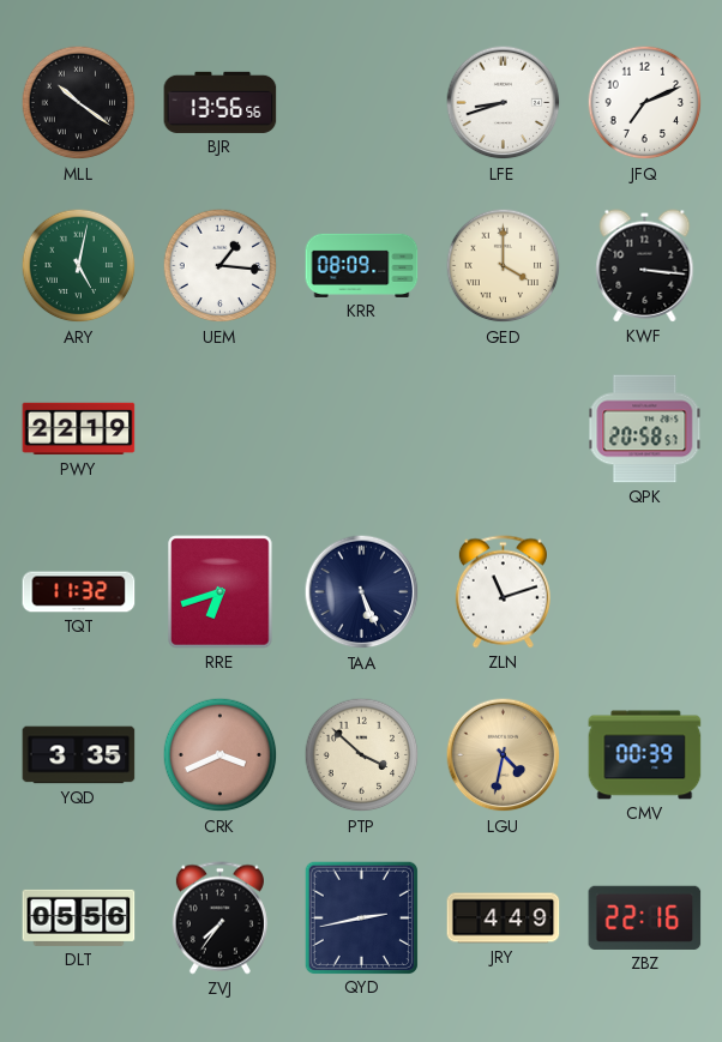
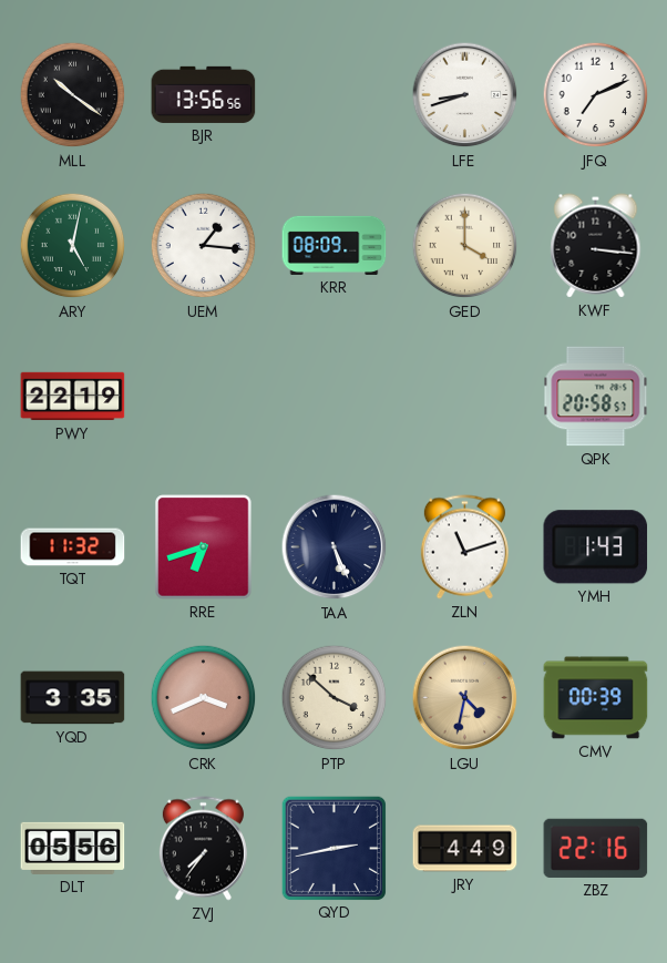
YMH: none -> 1:43 (596, 547)
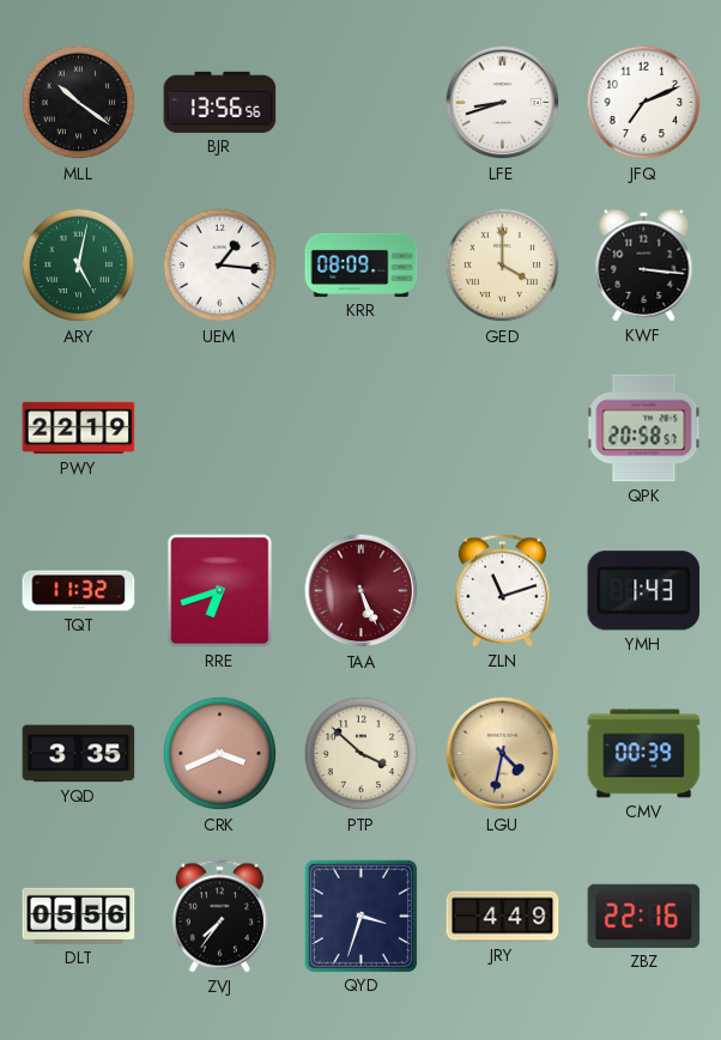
TAA dial: navy -> burgundy (362, 591)
QYD: 2:43 -> 3:33 (360, 916)
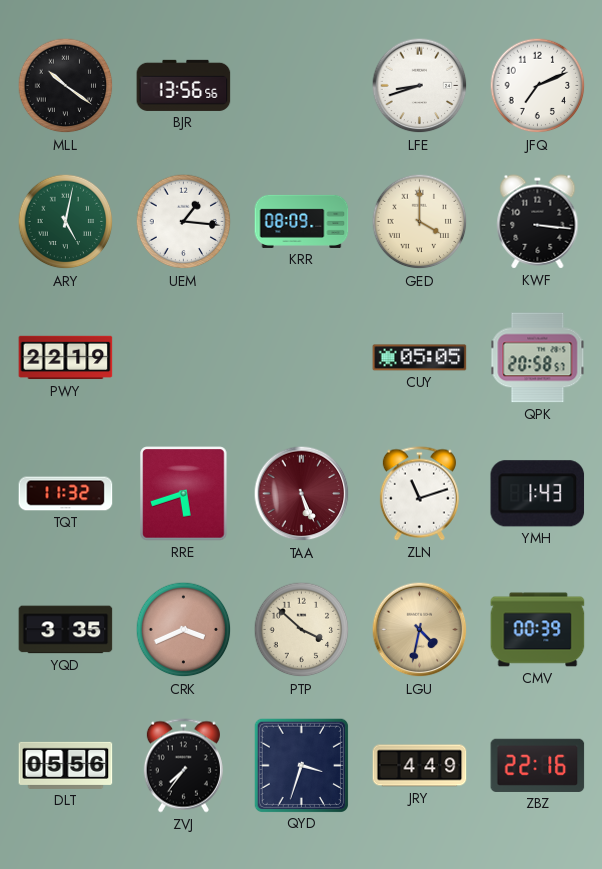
CUY: none -> 05:05 (420, 358)
RRE: 6:42 -> 5:42 (184, 494)
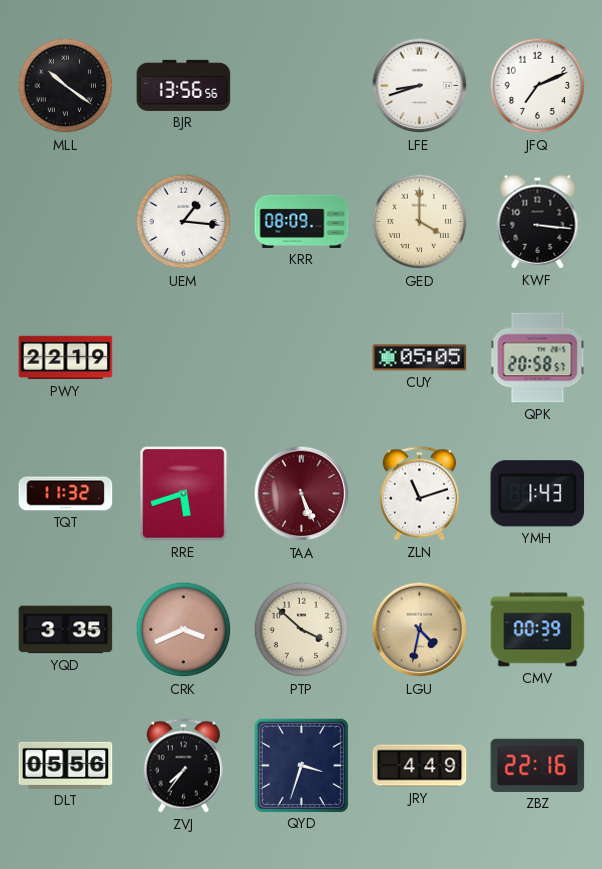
ARY: 5:02 -> none (66, 222)
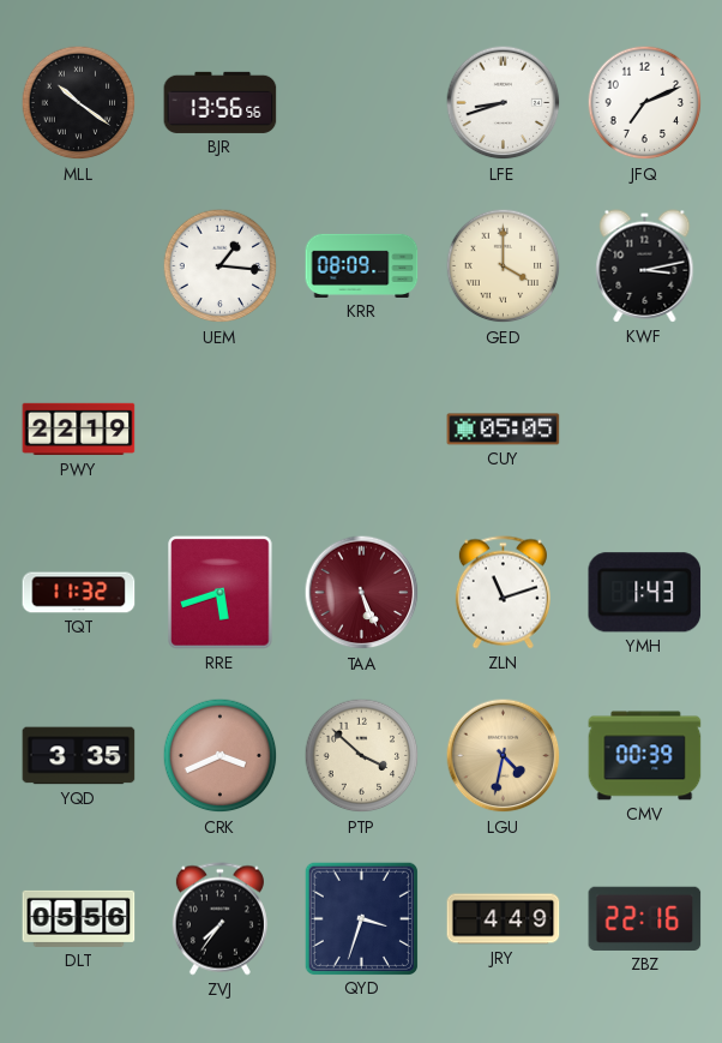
KWF: 3:16 -> 3:13 (645, 266)
QPK: 20:58 -> none (538, 358)
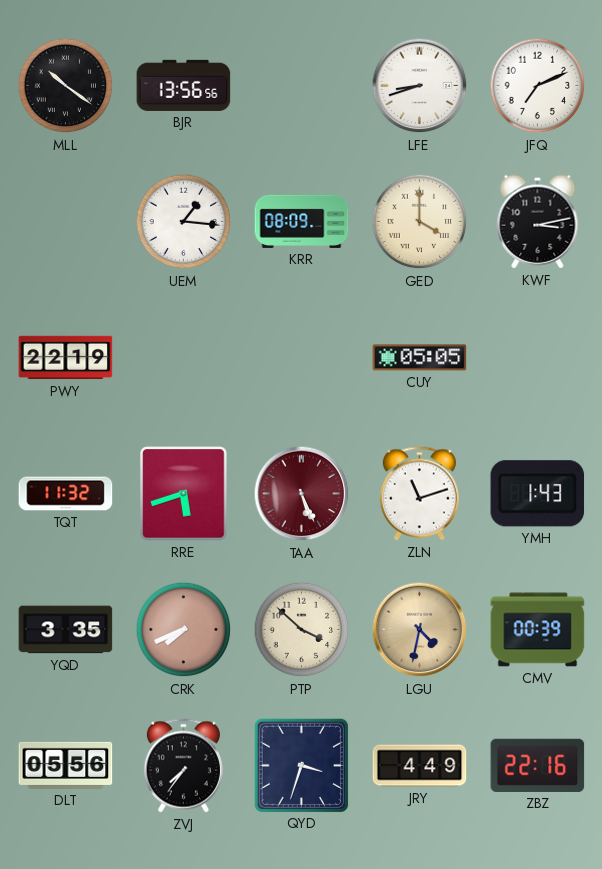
CRK: 3:41 -> 7:41 (184, 630)
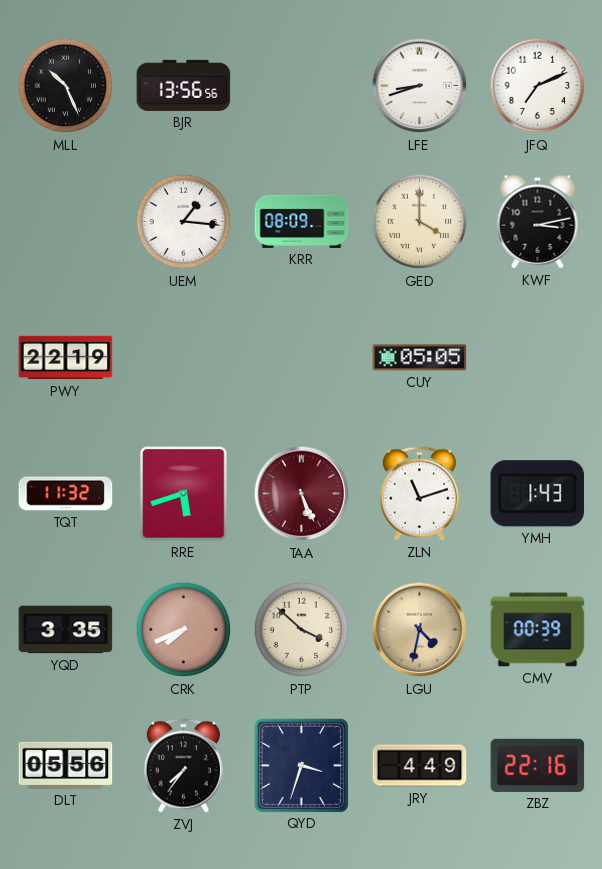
MLL: 10:21 -> 10:26 (66, 86)
